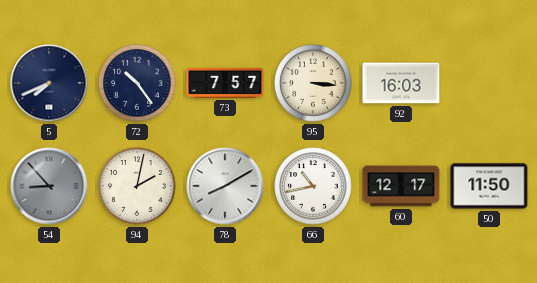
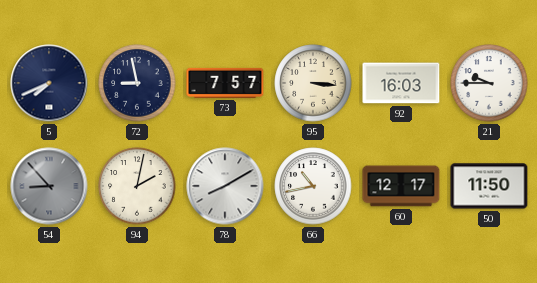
72: 10:24 -> 8:58 (137, 83)
21: none -> 9:45 (489, 83)
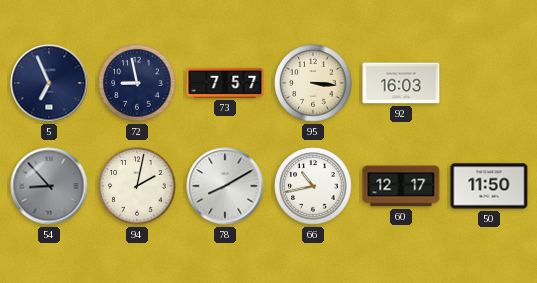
5: 7:41 -> 6:56 (49, 83)
21: 9:45 -> none (489, 83)
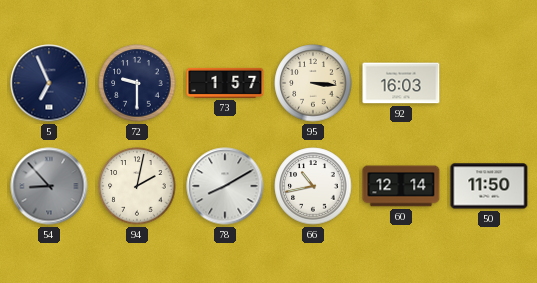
72: 8:58 -> 9:30 (137, 83)
73: 7:57 -> 1:57 (225, 83)
60: 12:17 -> 12:14 (401, 186)
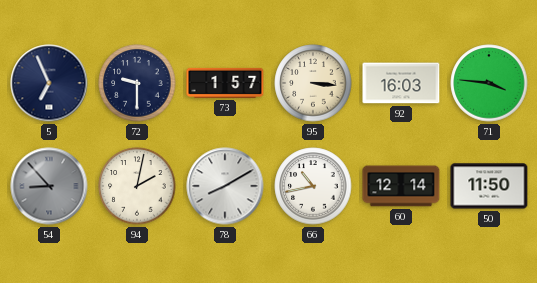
71: none -> 3:46 (489, 83)
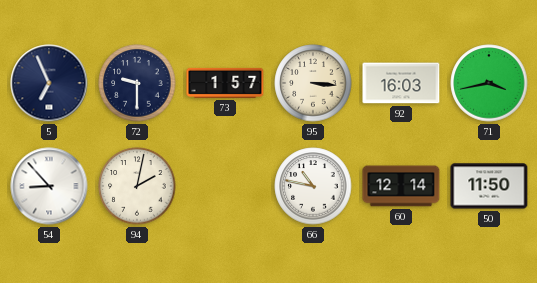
71: 3:46 -> 3:43 (489, 83)
54 dial: grey -> white (49, 186)
78: 8:10 -> none (225, 186)
66: 10:43 -> 10:47 (313, 186)
